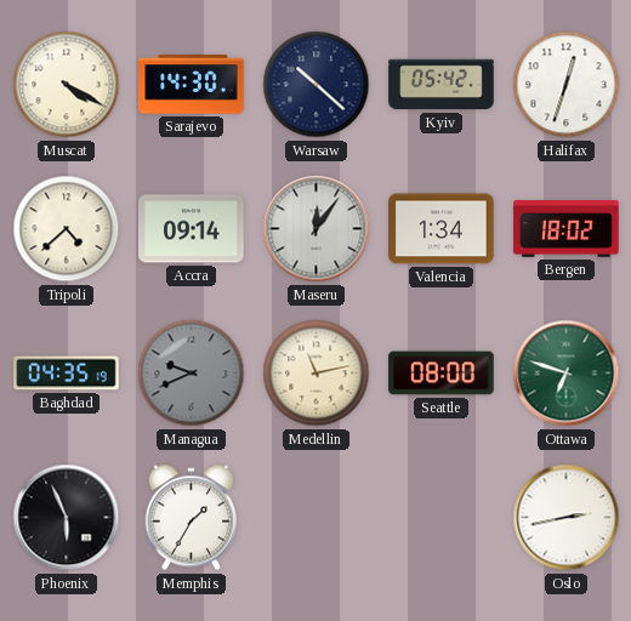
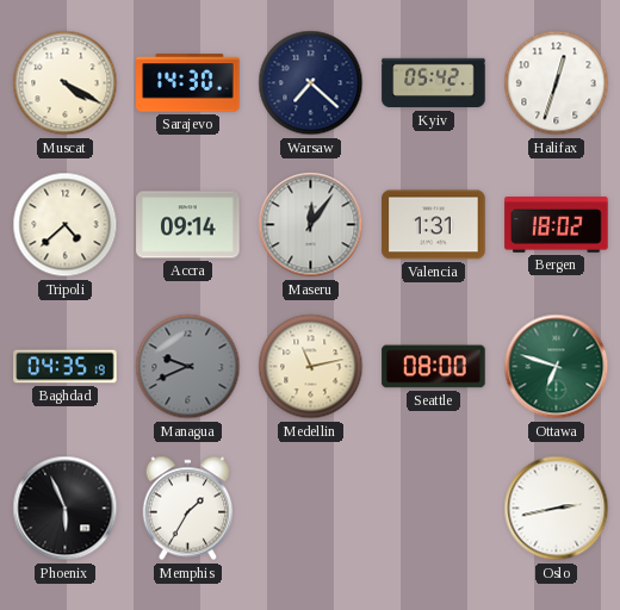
Warsaw: 10:22 -> 7:22 (311, 83)
Valencia: 1:34 -> 1:31 (434, 225)
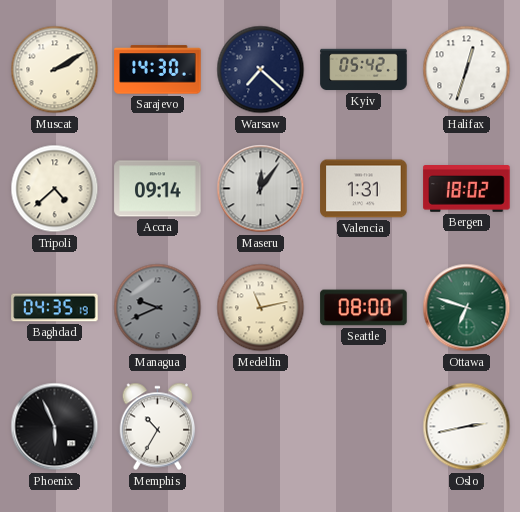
Muscat: 4:20 -> 2:10 (55, 70)
Memphis: 1:35 -> 10:35 (158, 427)
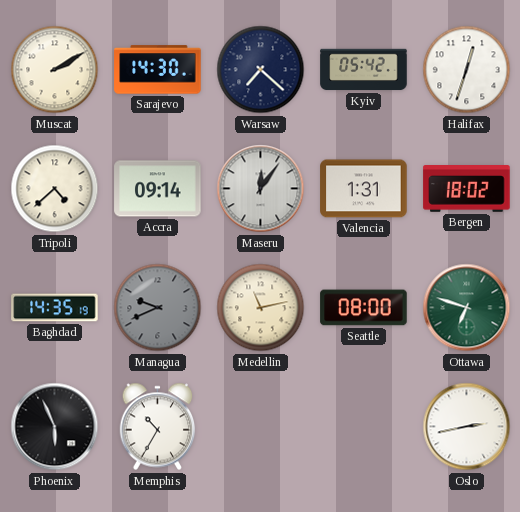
Baghdad: 04:35 -> 14:35 (55, 308)
